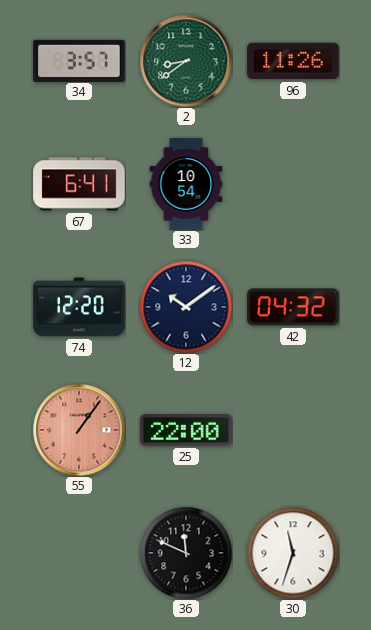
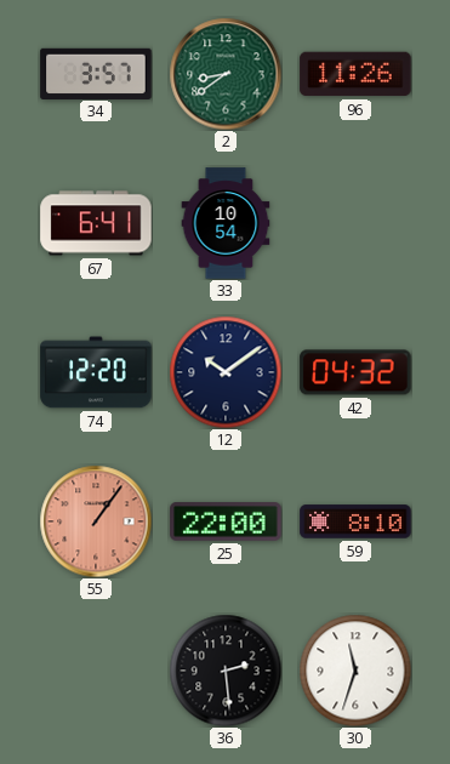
59: none -> 8:10 (355, 521)
36: 11:49 -> 2:29 (226, 671)
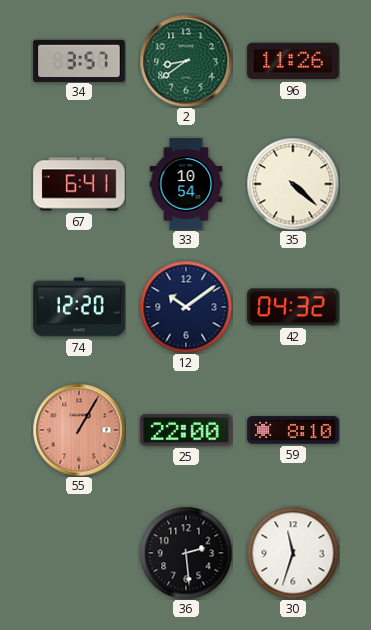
35: none -> 4:22 (293, 184)
55: 1:06 -> 1:05 (79, 430)
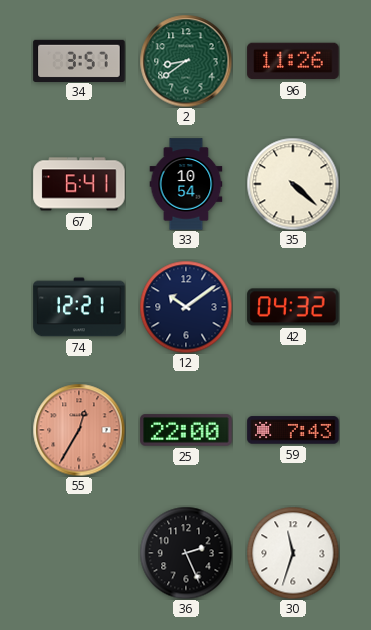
74: 12:20 -> 12:21 (79, 307)
55: 1:05 -> 12:35 (79, 430)
59: 8:10 -> 7:43 (293, 430)
36: 2:29 -> 2:26 (186, 553)
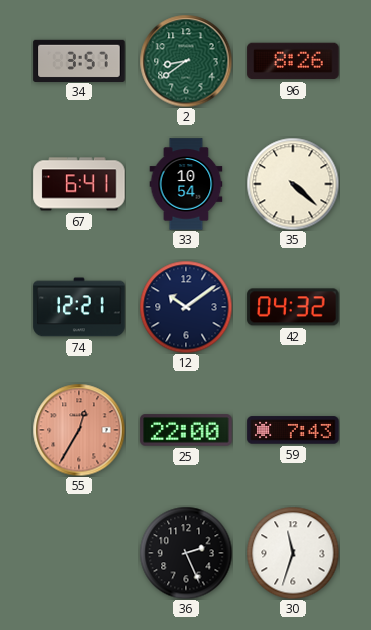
96: 11:26 -> 8:26 (293, 61)
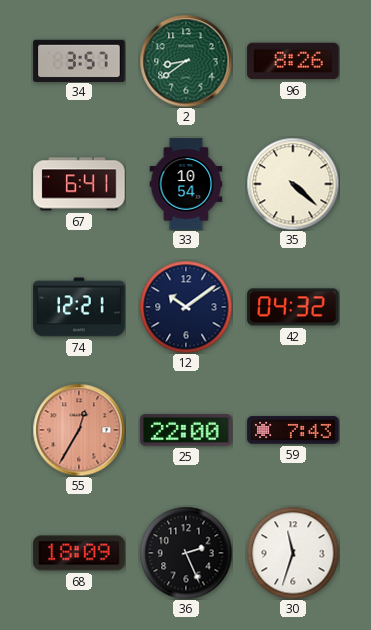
68: none -> 18:09 (79, 553)
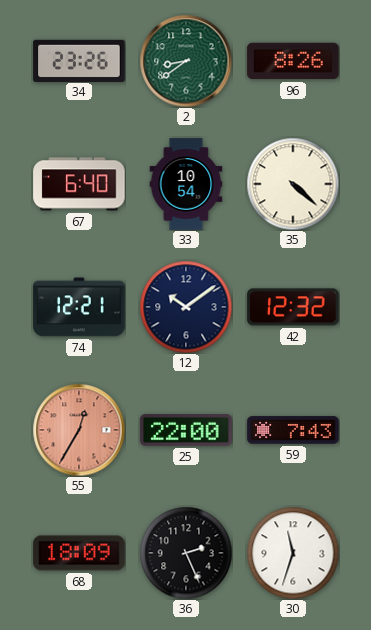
34: 3:57 -> 23:26 (79, 60)
67: 6:41 -> 6:40 (79, 184)
42: 04:32 -> 12:32 (293, 307)
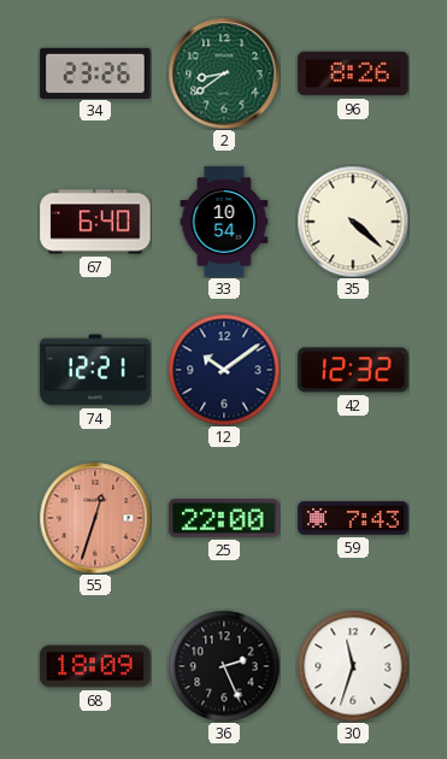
55: 12:35 -> 12:33 (95, 518)
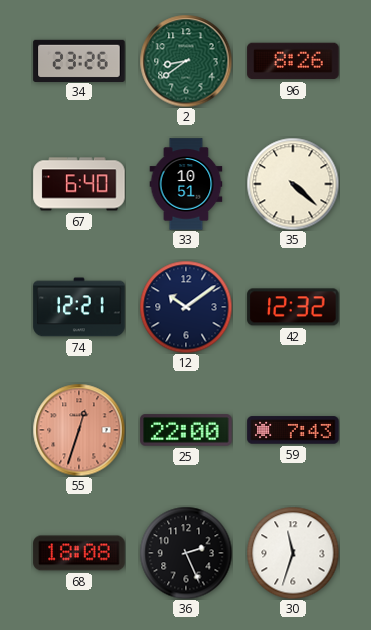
33: 10:54 -> 10:51 (186, 184)
68: 18:09 -> 18:08 (79, 553)
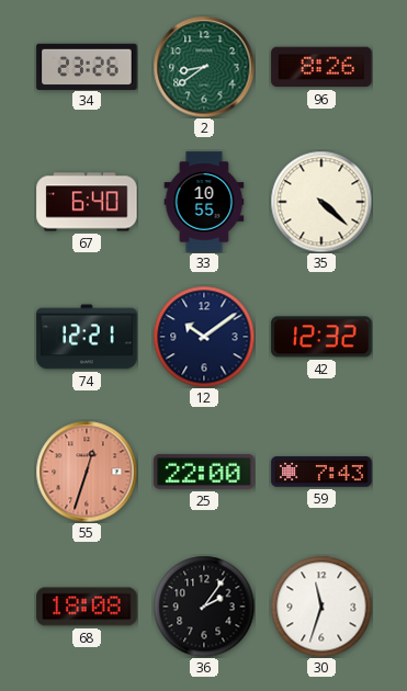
33: 10:51 -> 10:55 (204, 202)
36: 2:26 -> 2:06 (204, 607)
